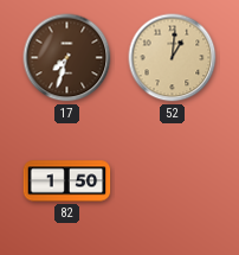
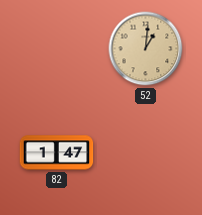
17: 7:33 -> none (67, 58)
82: 1:50 -> 1:47 (57, 153)
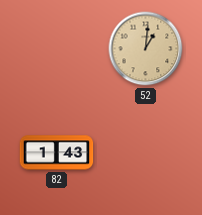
82: 1:47 -> 1:43 (57, 153)
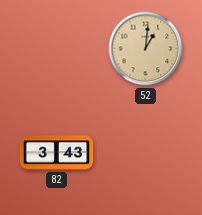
82: 1:43 -> 3:43 (57, 153)
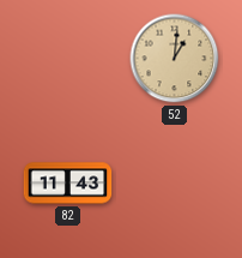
82: 3:43 -> 11:43 (68, 184)
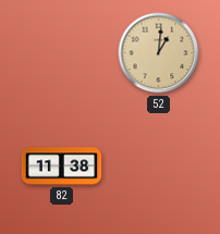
82: 11:43 -> 11:38 (62, 167)
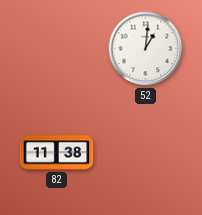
52 dial: champagne -> white (146, 49)
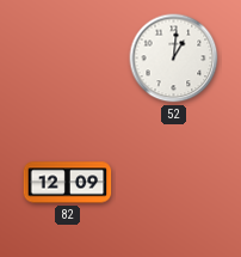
82: 11:38 -> 12:09 (68, 183)
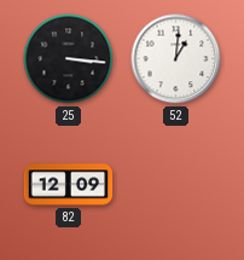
25: none -> 3:16 (69, 59)
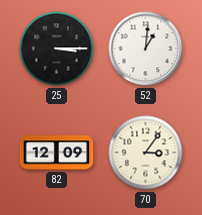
25: 3:16 -> 3:15 (57, 49)
70: none -> 3:06 (146, 153)
